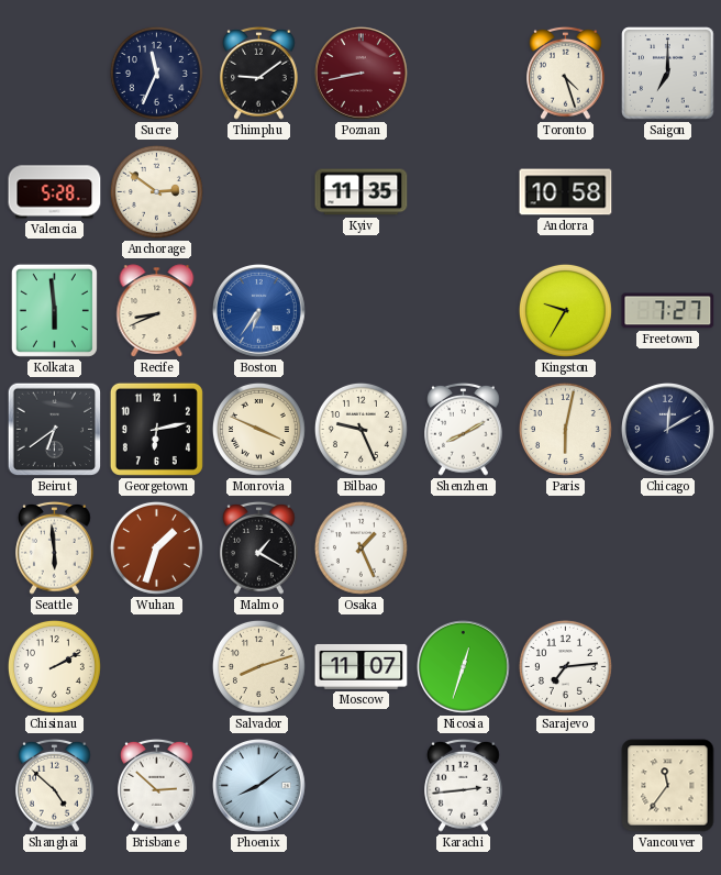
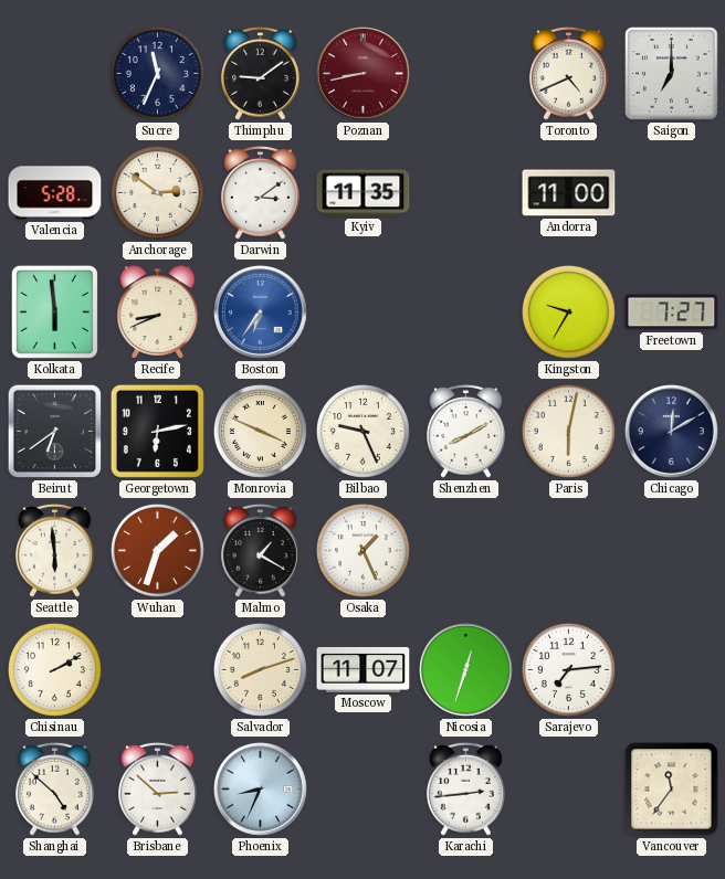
Toronto: 4:27 -> 4:41 (569, 73)
Darwin: none -> 3:09 (261, 192)
Andorra: 10:58 -> 11:00 (569, 193)
Phoenix: 8:09 -> 8:34 (261, 790)
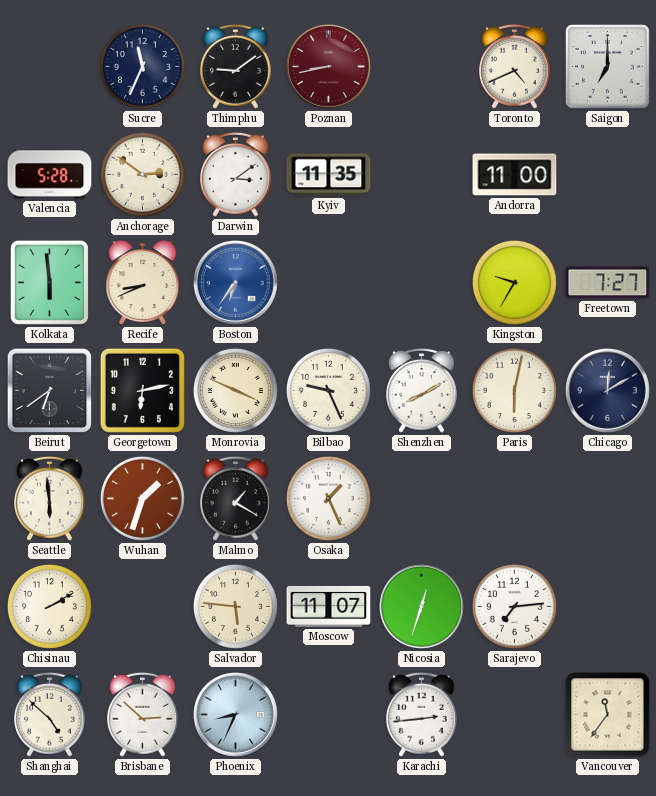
Salvador: 8:12 -> 5:46 (235, 606)
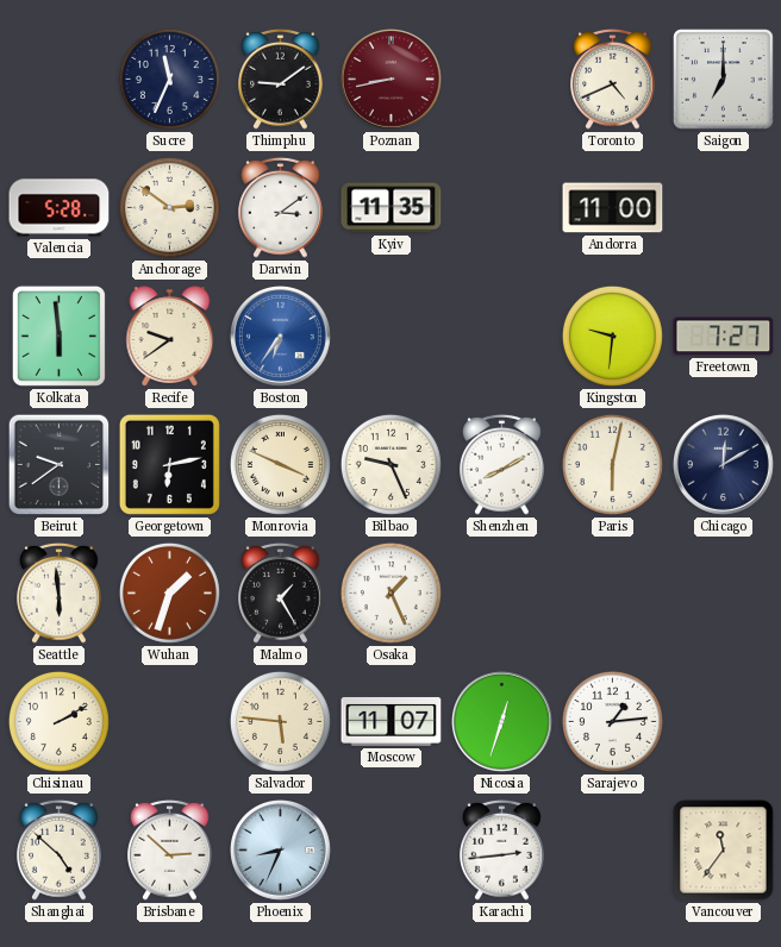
Recife: 8:41 -> 9:39 (170, 337)
Kingston: 9:35 -> 9:31 (612, 335)
Beirut: 6:39 -> 9:39 (60, 465)
Malmo: 1:20 -> 1:25 (281, 592)
Sarajevo: 7:14 -> 1:14 (612, 721)
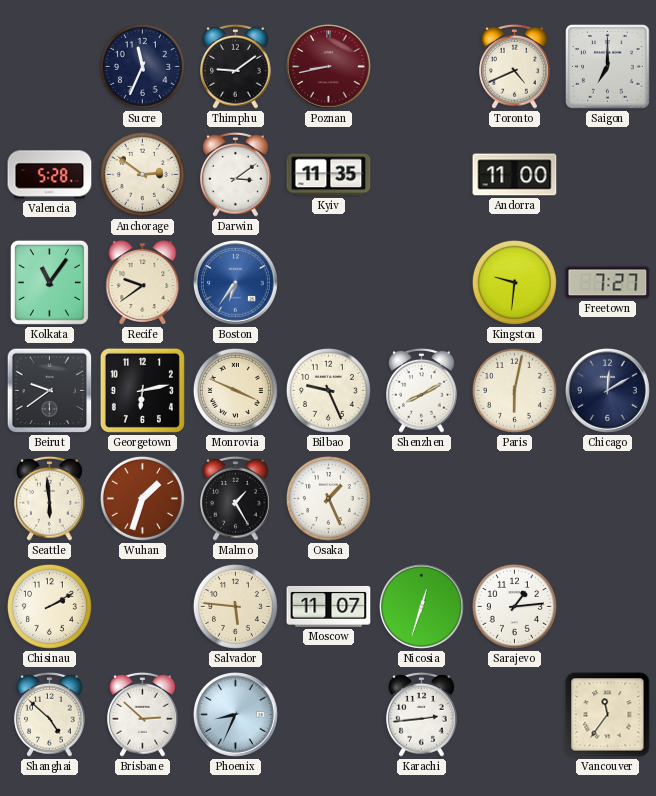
Kolkata: 5:59 -> 11:06 (49, 282)
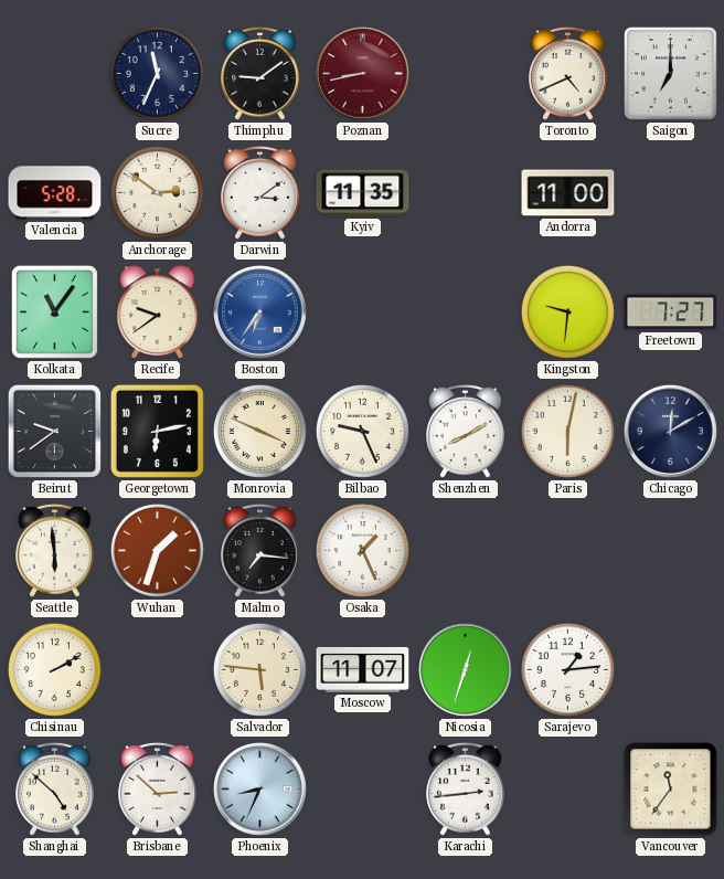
Malmo: 1:25 -> 7:16 (260, 550)
